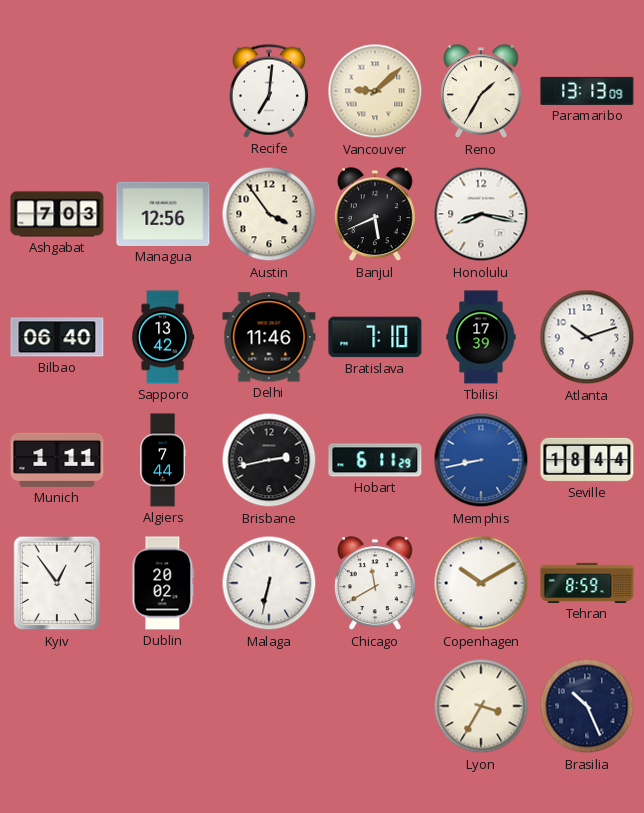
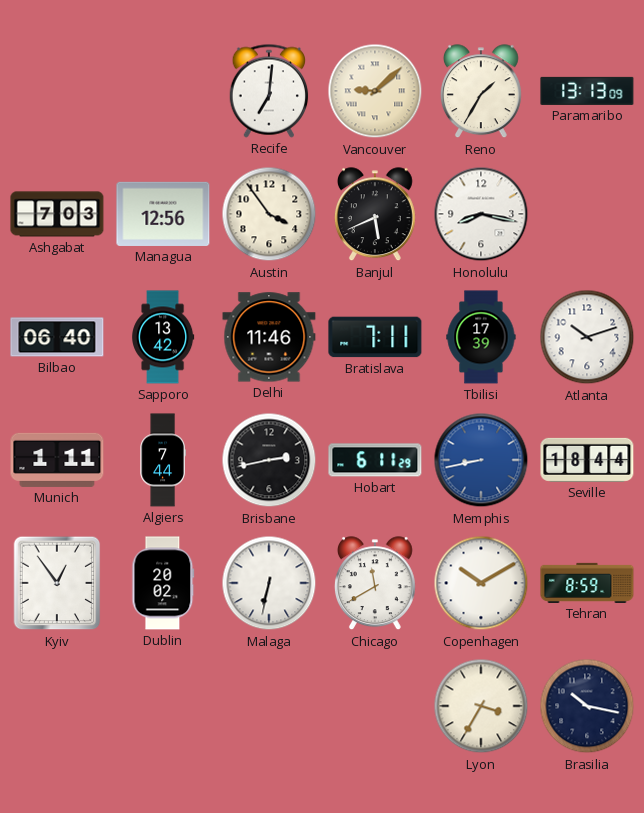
Bratislava: 7:10 -> 7:11 (375, 337)
Brasilia: 10:26 -> 10:17 (587, 706)
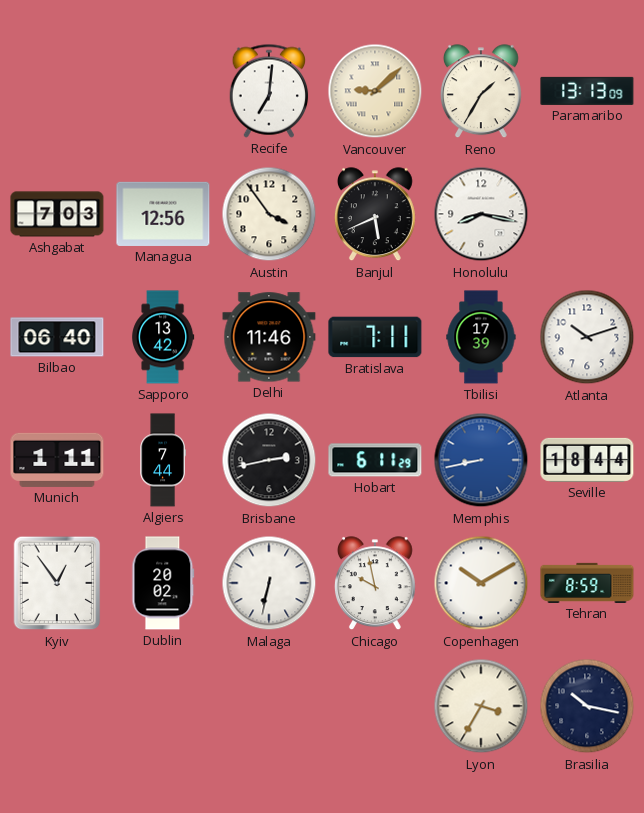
Chicago: 11:40 -> 9:58 (375, 584)
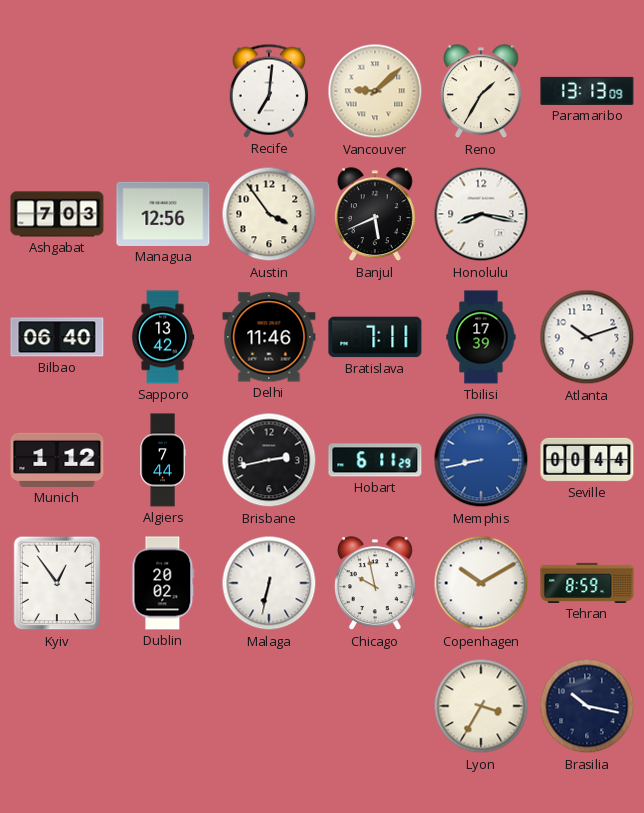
Munich: 1:11 -> 1:12 (57, 460)
Seville: 18:44 -> 00:44 (587, 460)
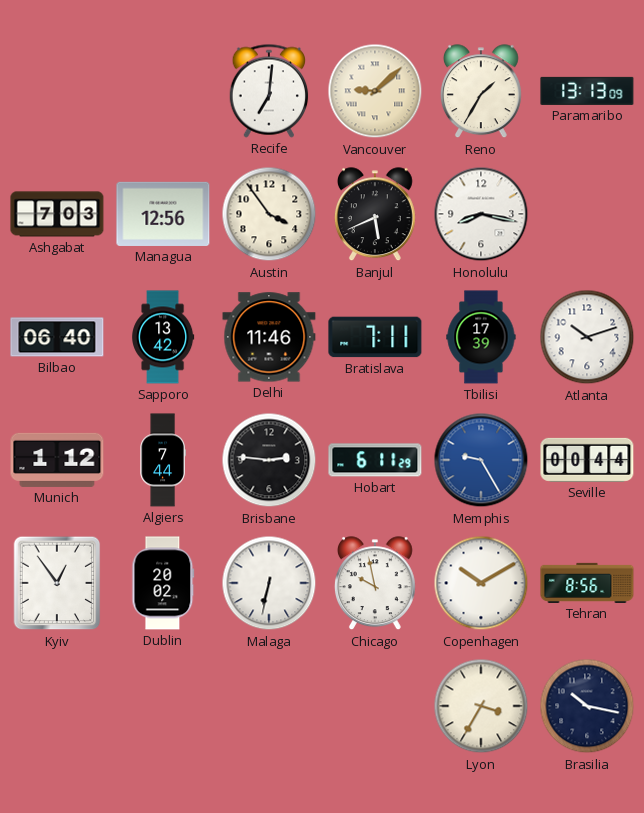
Brisbane: 2:43 -> 2:46 (269, 460)
Memphis: 8:43 -> 9:25 (481, 460)
Tehran: 8:59 -> 8:56 (587, 583)
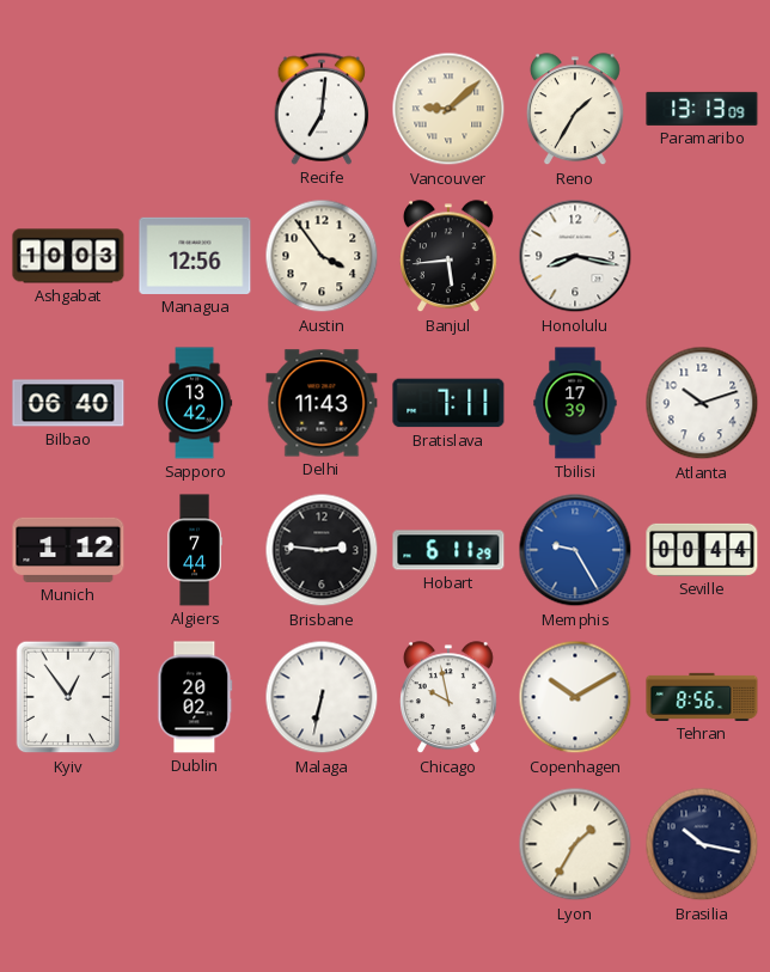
Ashgabat: 7:03 -> 10:03 (68, 256)
Banjul: 5:41 -> 5:44 (448, 257)
Delhi: 11:46 -> 11:43 (322, 403)
Lyon: 3:35 -> 1:35 (575, 844)
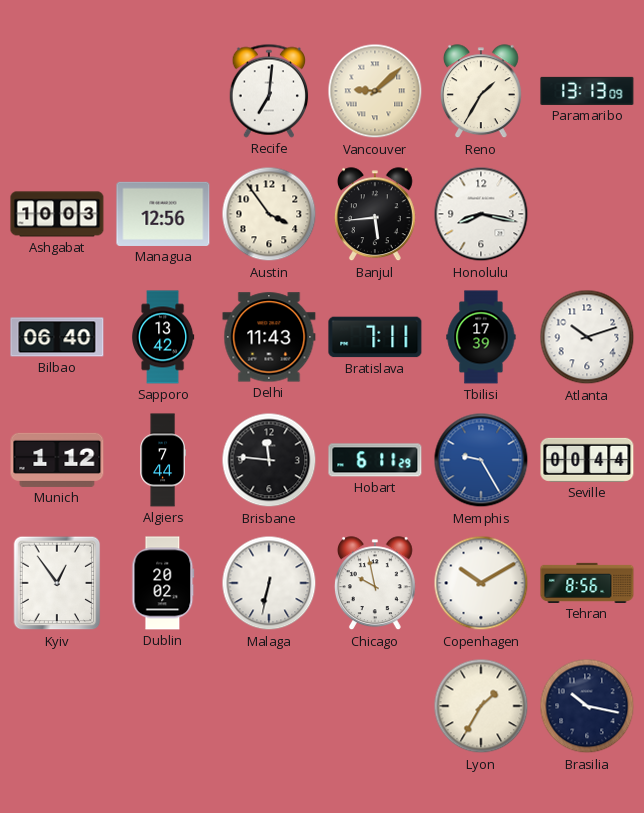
Brisbane: 2:46 -> 11:46 (269, 460)
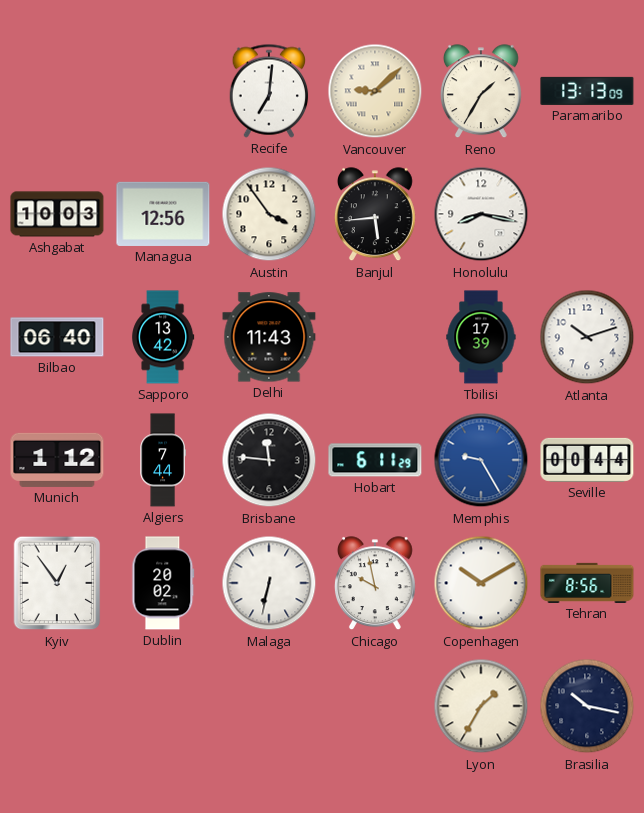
Bratislava: 7:11 -> none (375, 337)
